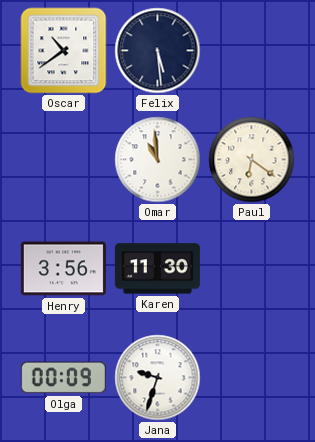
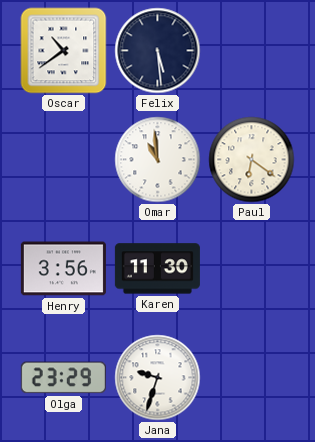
Olga: 00:09 -> 23:29 (63, 378)
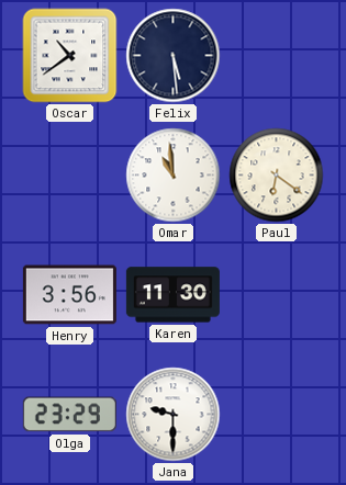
Jana: 9:33 -> 9:30 (174, 415)
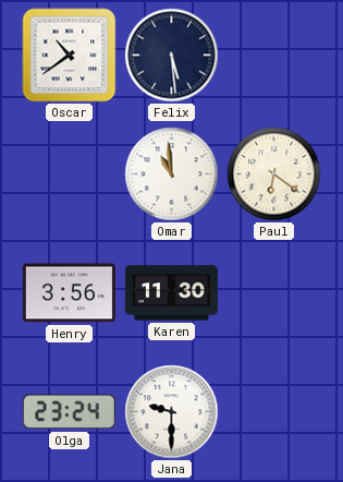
Olga: 23:29 -> 23:24 (69, 412)
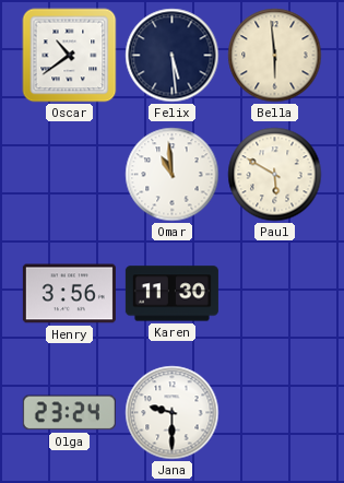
Bella: none -> 5:59 (275, 56)
Paul: 6:21 -> 5:50 (275, 175)
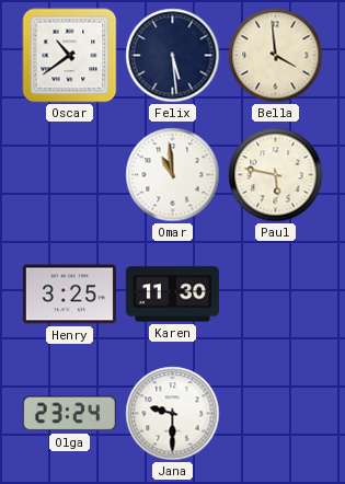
Bella: 5:59 -> 3:59 (276, 56)
Paul: 5:50 -> 5:47 (276, 175)
Henry: 3:56 -> 3:25 (69, 295)
